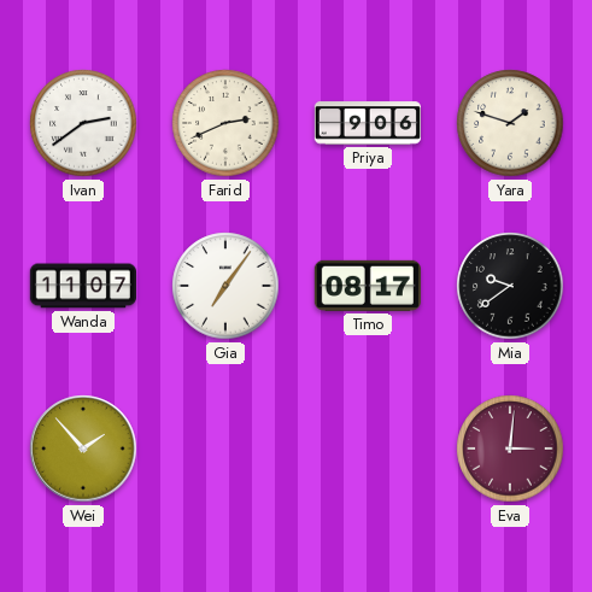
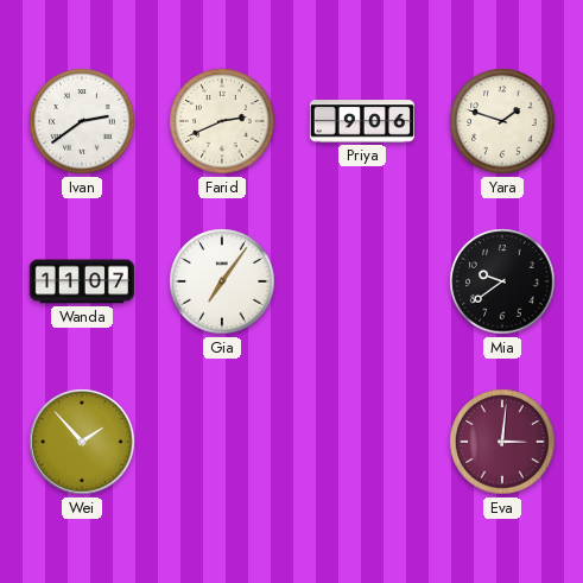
Timo: 08:17 -> none (368, 286)
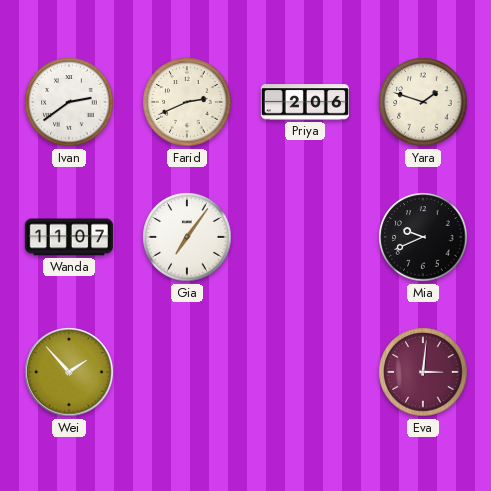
Priya: 9:06 -> 2:06 (305, 102)
Mia: 9:39 -> 9:41 (423, 237)
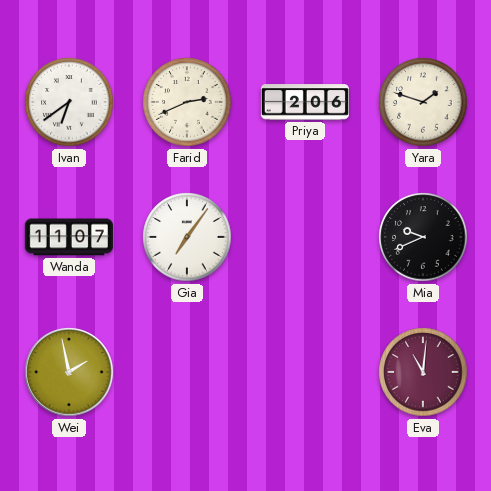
Ivan: 2:39 -> 6:39 (69, 102)
Wei: 1:53 -> 1:58 (69, 372)
Eva: 3:01 -> 11:01 (423, 372)
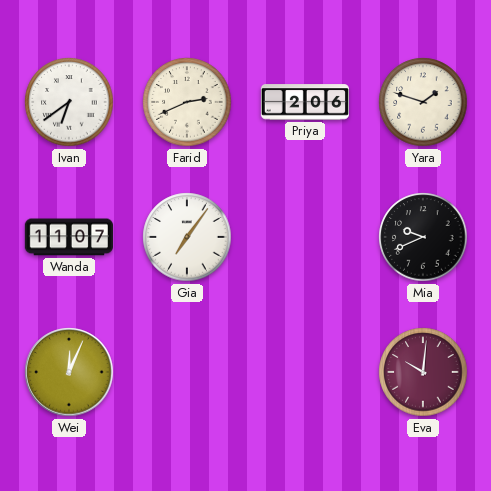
Wei: 1:58 -> 12:04 (69, 372)
Eva: 11:01 -> 10:01 (423, 372)
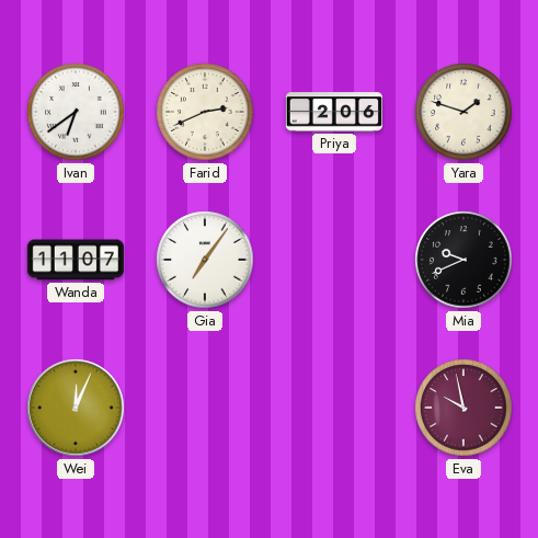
Eva: 10:01 -> 9:58 (463, 408)
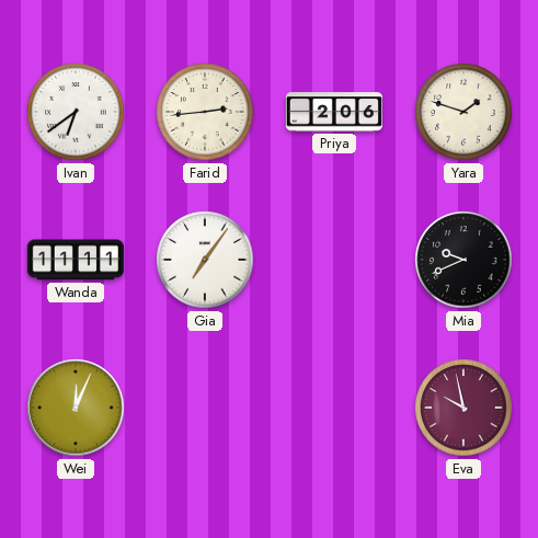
Farid: 2:41 -> 2:44 (205, 112)
Wanda: 11:07 -> 11:11 (76, 260)
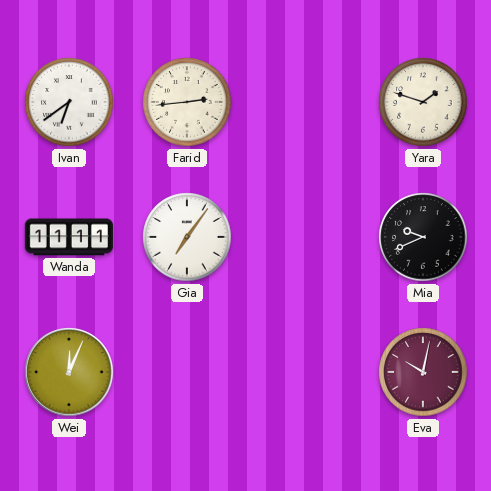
Priya: 2:06 -> none (334, 112)
Eva: 9:58 -> 10:02 (423, 372)
